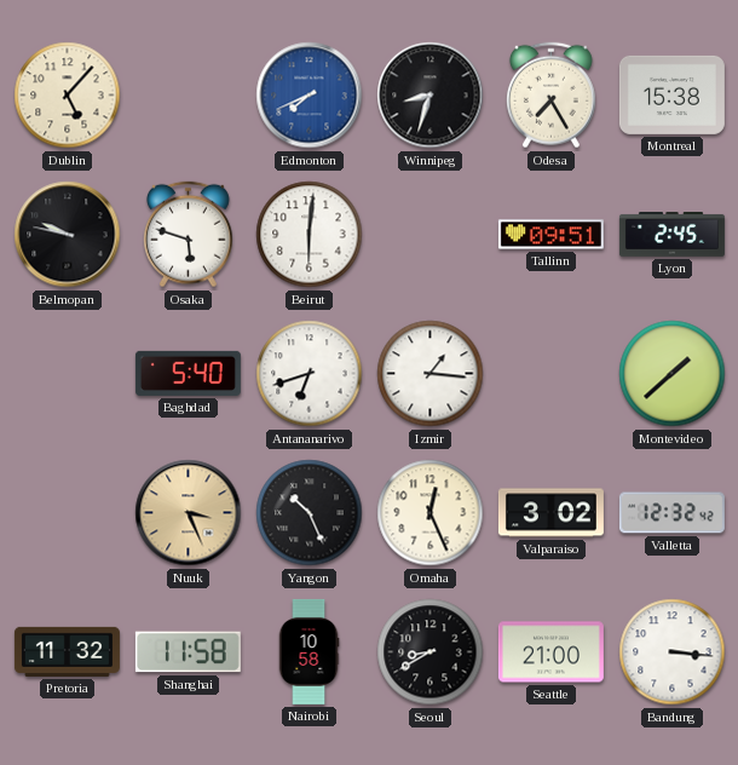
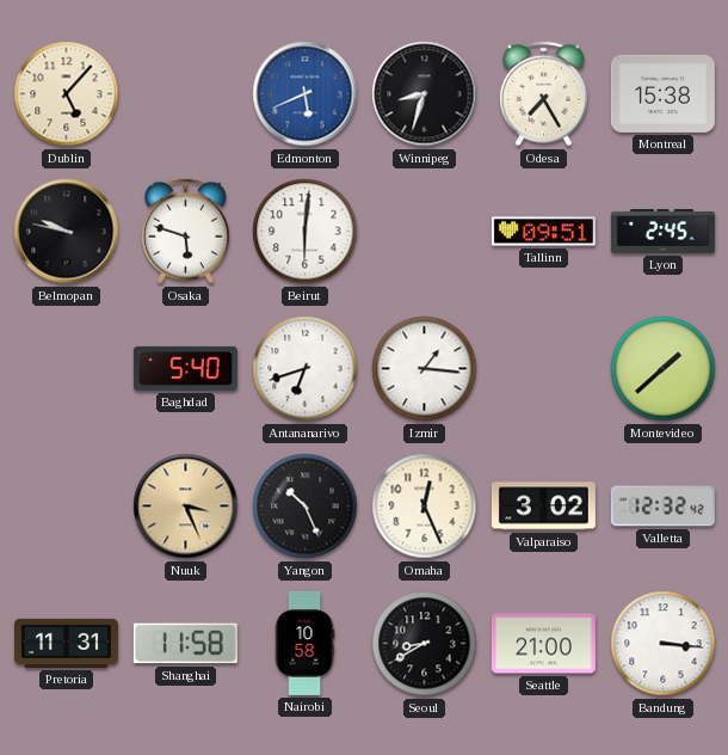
Edmonton: 7:41 -> 5:41 (306, 94)
Pretoria: 11:32 -> 11:31 (66, 643)
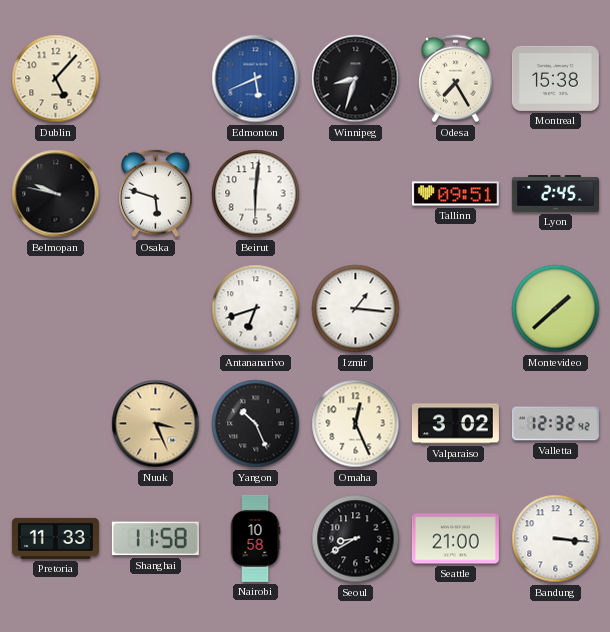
Baghdad: 5:40 -> none (185, 368)
Pretoria: 11:31 -> 11:33 (55, 538)
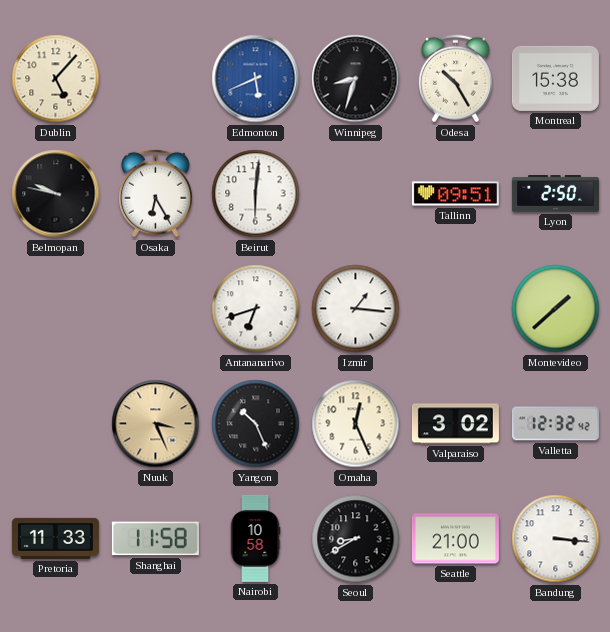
Odesa: 7:25 -> 10:25 (455, 79)
Osaka: 5:48 -> 6:25 (155, 194)
Lyon: 2:45 -> 2:50 (555, 194)
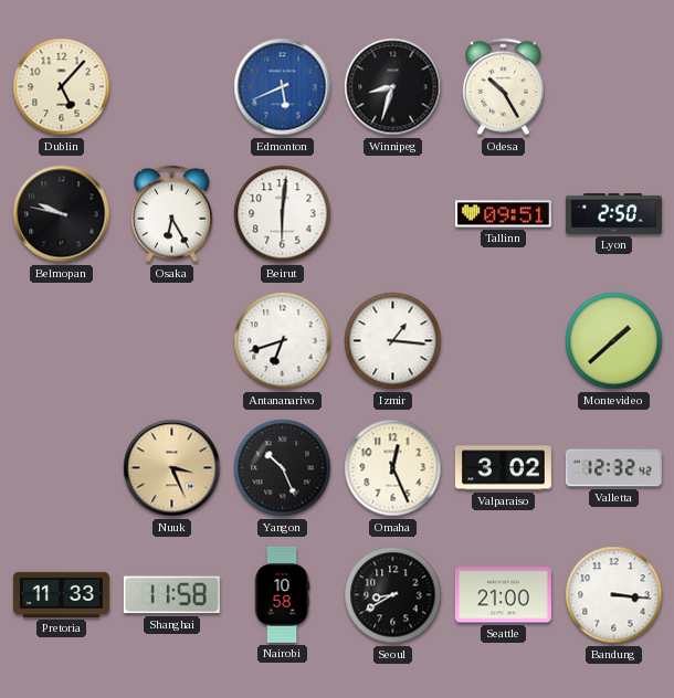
Montreal: 15:38 -> none (555, 78)
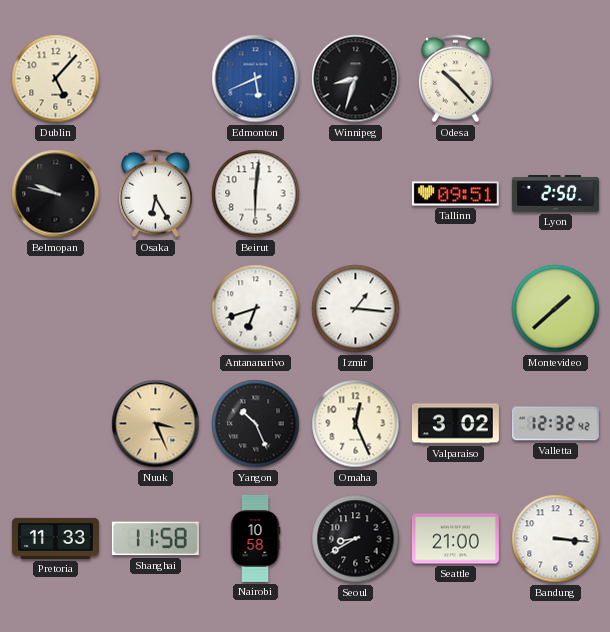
Odesa: 10:25 -> 10:23 (455, 79)
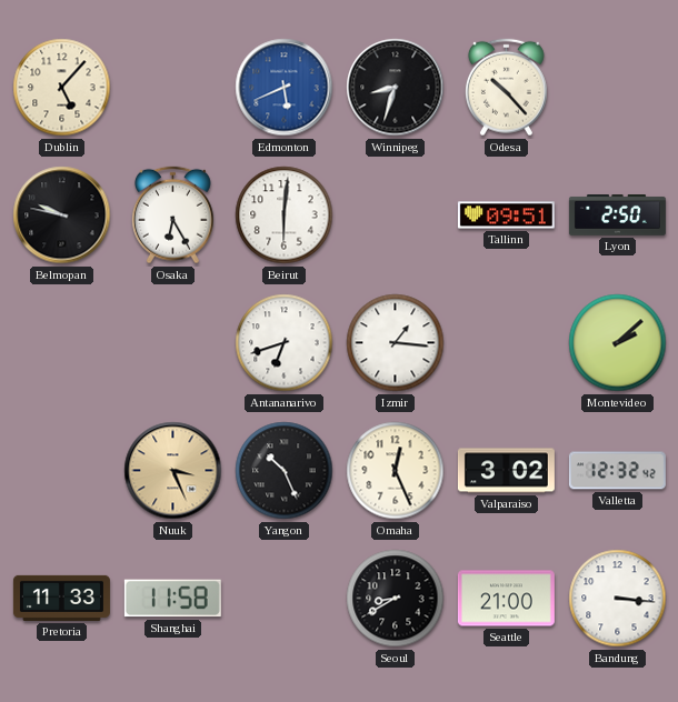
Montevideo: 1:38 -> 2:08 (618, 343)
Nairobi: 10:58 -> none (255, 538)
